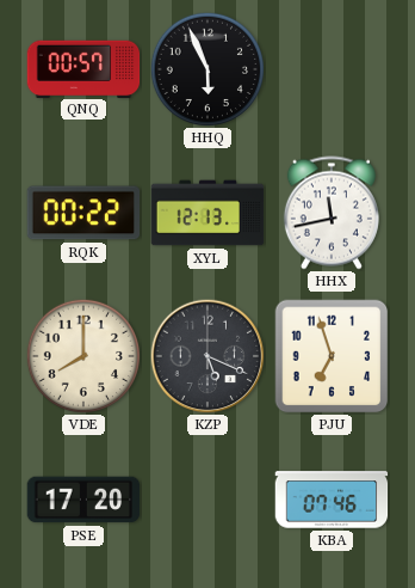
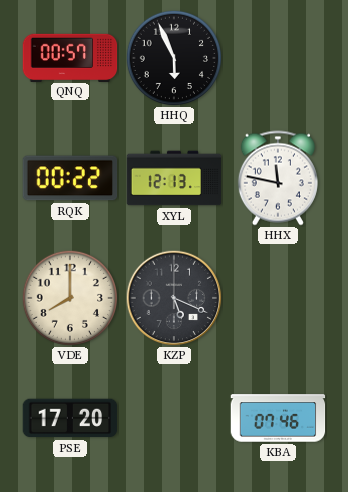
HHX: 11:43 -> 11:47 (278, 178)
PJU: 6:57 -> none (332, 356)
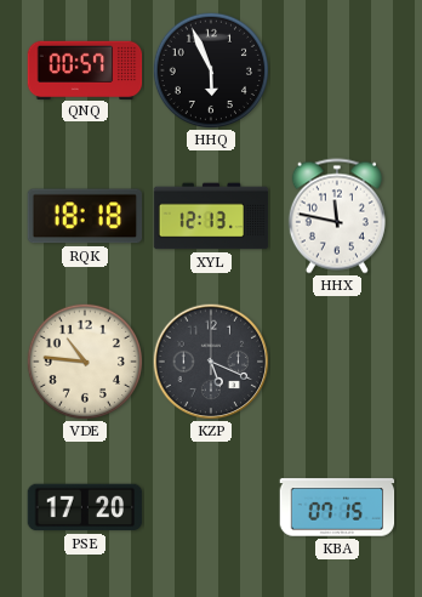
RQK: 00:22 -> 18:18 (85, 216)
VDE: 8:00 -> 10:46 (84, 360)
KBA: 07:46 -> 07:15 (337, 507)
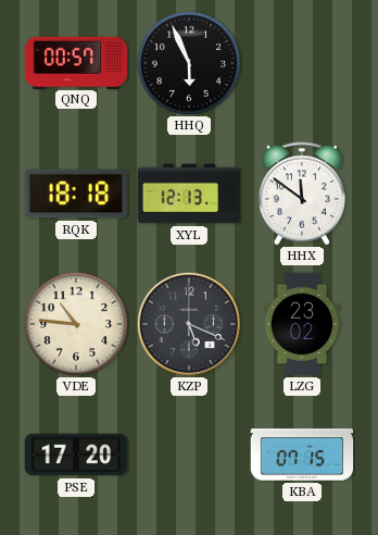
HHX: 11:47 -> 11:51 (302, 194)
LZG: none -> 23:02 (302, 324)
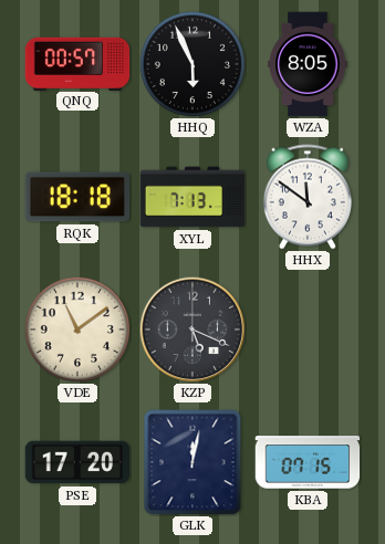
WZA: none -> 8:05 (308, 64)
XYL: 12:13 -> 7:13 (192, 197)
VDE: 10:46 -> 11:09 (76, 328)
LZG: 23:02 -> none (302, 324)
GLK: none -> 12:02 (192, 462)
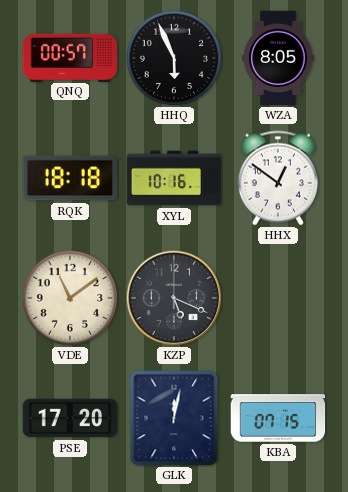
XYL: 7:13 -> 10:16 (174, 178)
HHX: 11:51 -> 12:51 (278, 178)
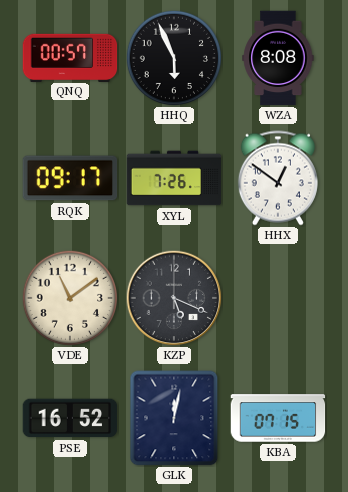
WZA: 8:05 -> 8:08 (278, 58)
RQK: 18:18 -> 09:17 (70, 178)
XYL: 10:16 -> 7:26 (174, 178)
PSE: 17:20 -> 16:52 (70, 418)
